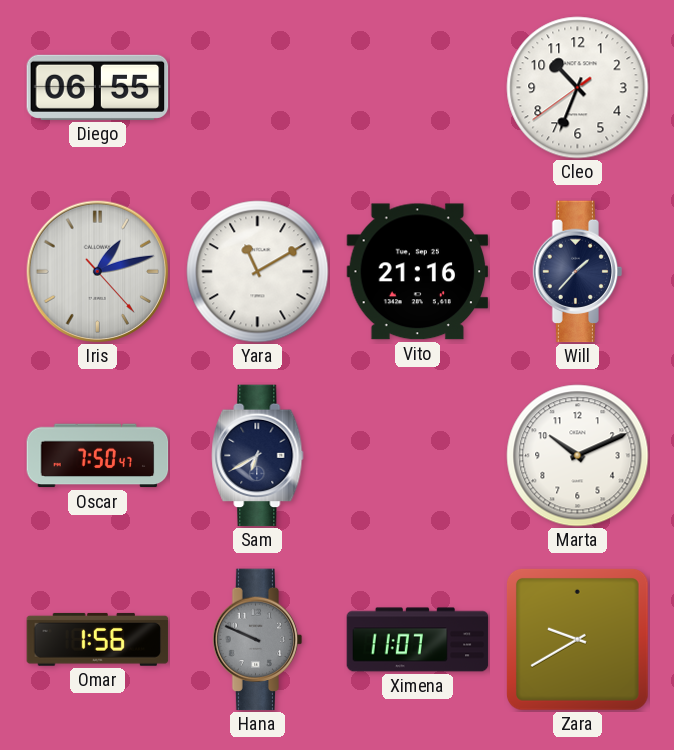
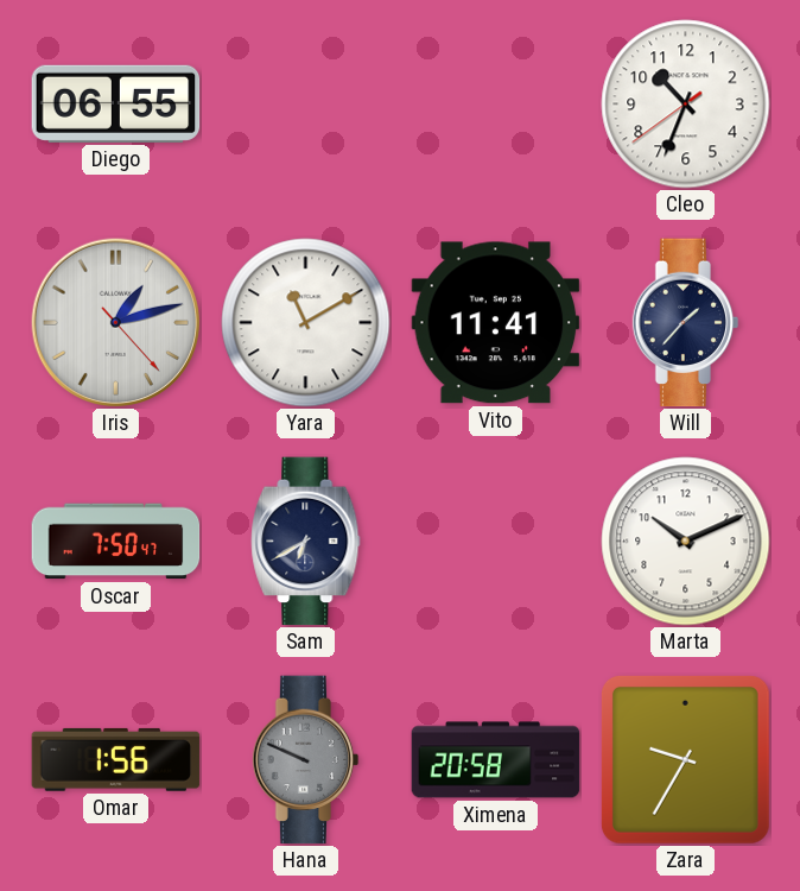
Vito: 21:16 -> 11:41 (496, 323)
Ximena: 11:07 -> 20:58 (496, 760)
Zara: 9:40 -> 9:35 (685, 759)
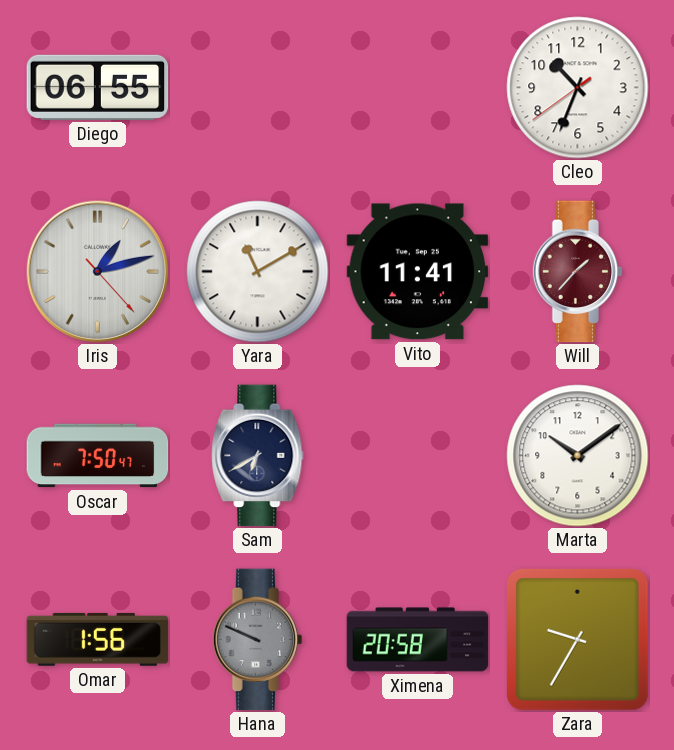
Will dial: navy -> burgundy (578, 272)
Marta: 10:11 -> 10:09 (578, 456)
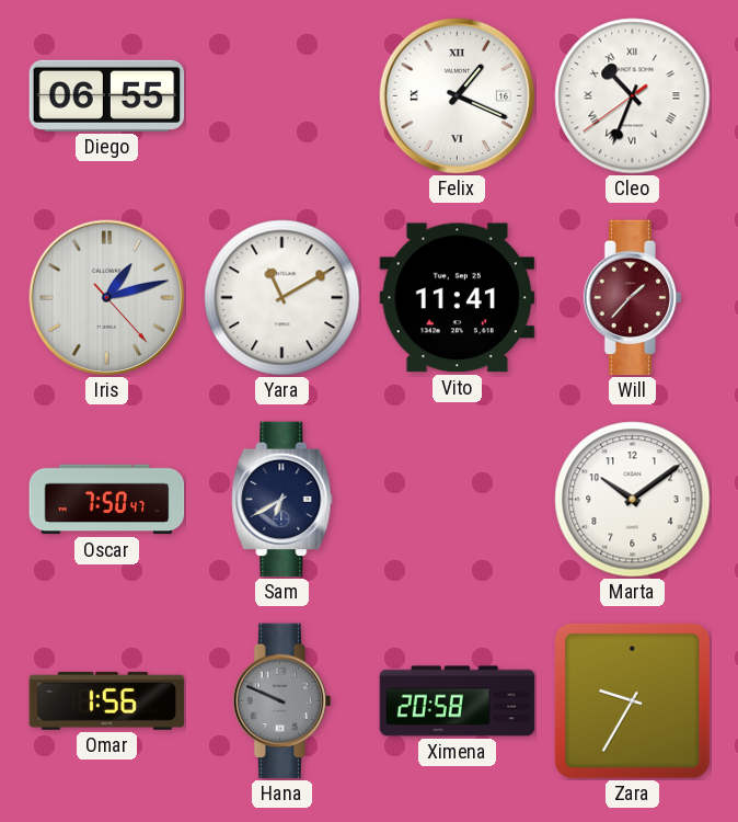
Felix: none -> 1:19 (457, 95)
Cleo numerals: Arabic -> Roman (633, 96)
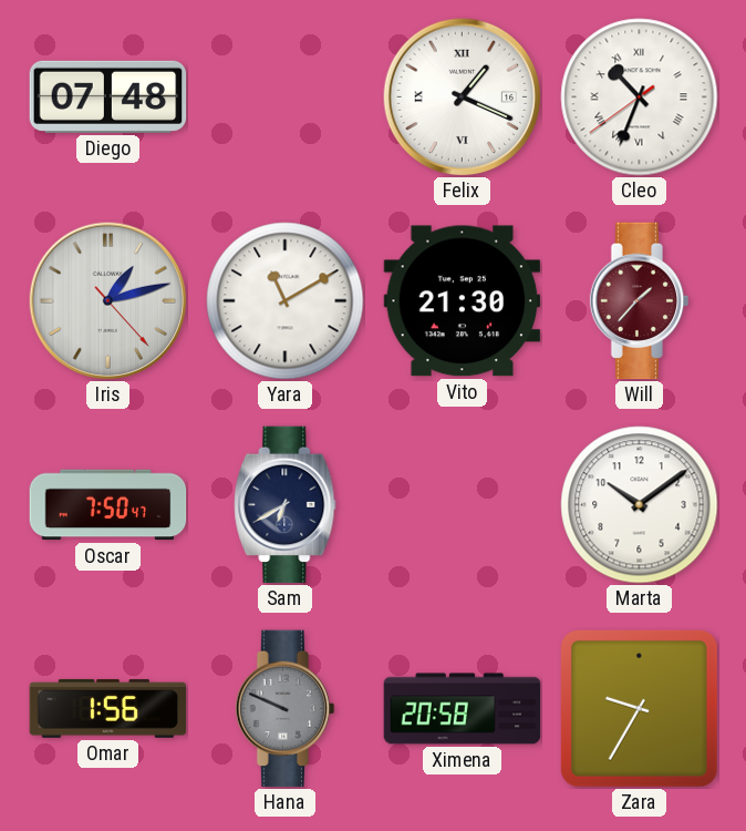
Diego: 06:55 -> 07:48 (108, 96)
Vito: 11:41 -> 21:30 (463, 301)
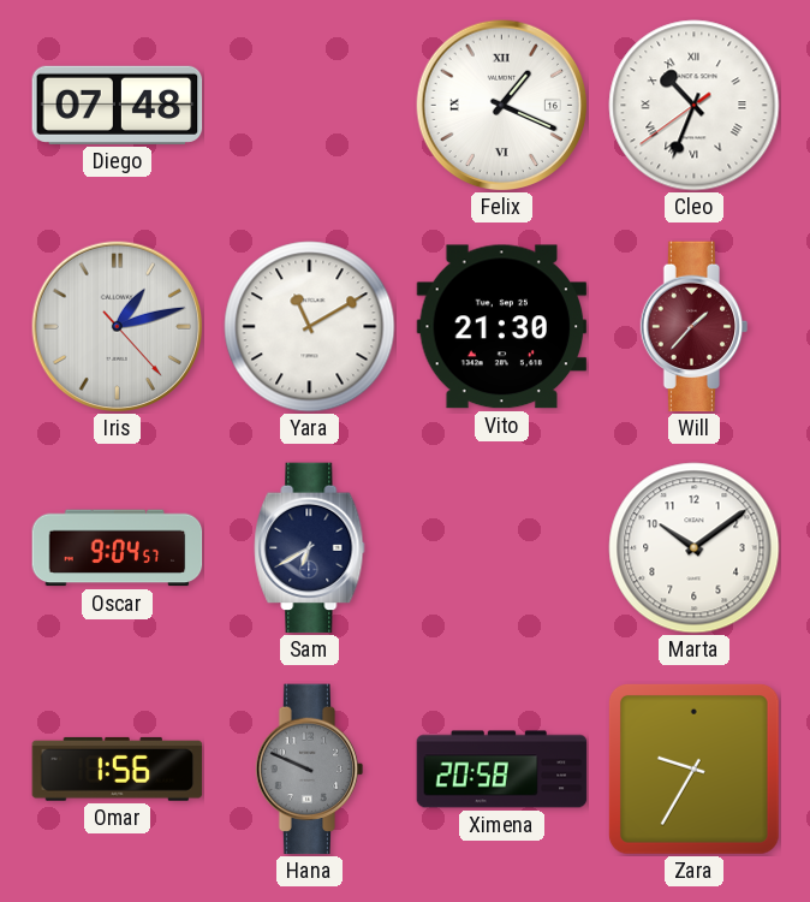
Oscar: 7:50 -> 9:04 (118, 548)
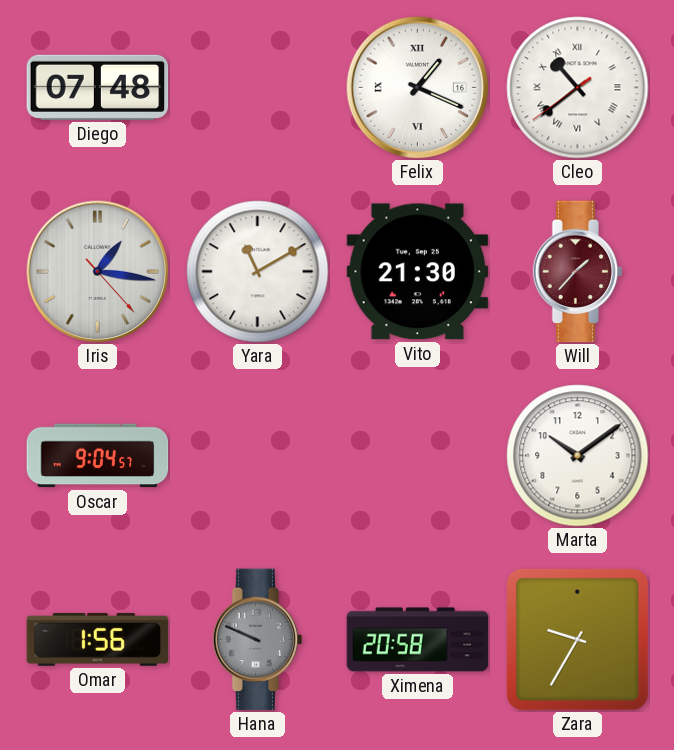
Cleo: 10:33 -> 10:38 (578, 88)
Iris: 1:12 -> 1:16 (97, 271)
Sam: 6:40 -> none (310, 548)
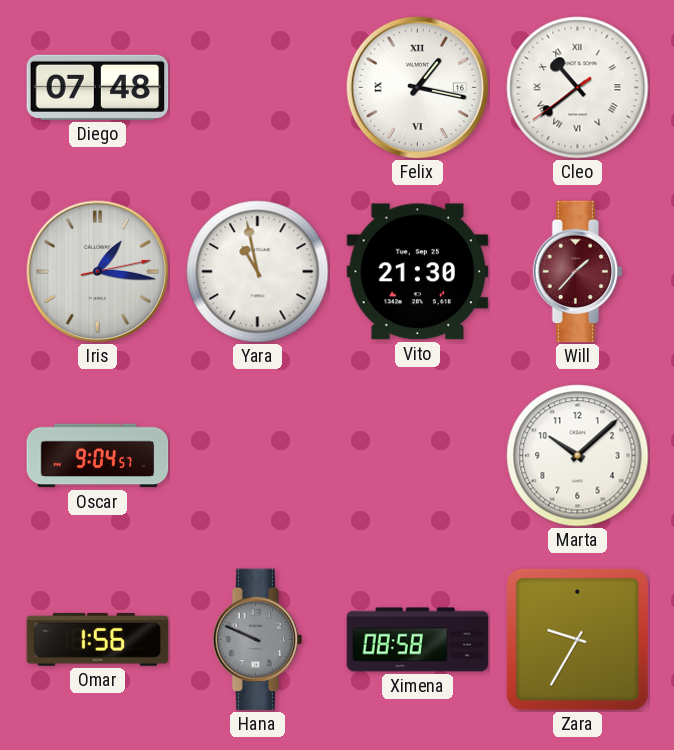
Felix: 1:19 -> 1:17 (417, 87)
Iris: 1:16:23 -> 1:16:13 (97, 271)
Yara: 11:10 -> 10:58 (258, 272)
Marta: 10:09 -> 10:08 (578, 456)
Ximena: 20:58 -> 08:58 (418, 640)
